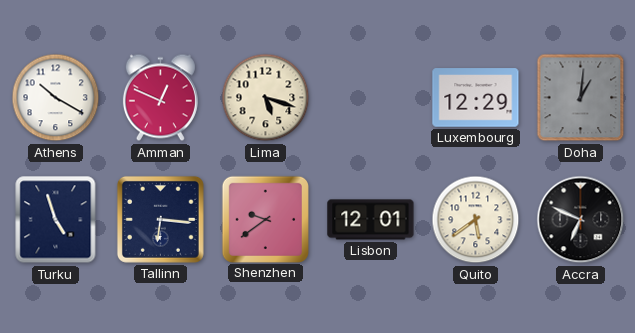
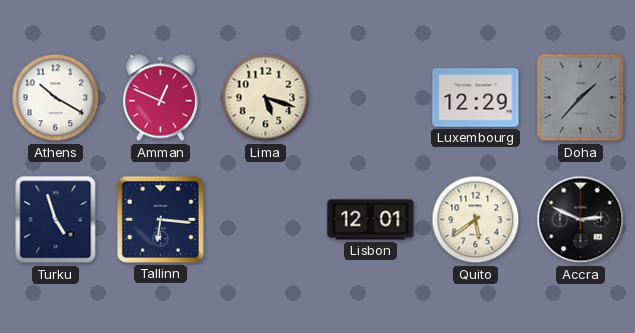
Doha: 1:01 -> 1:37 (581, 98)
Shenzhen: 9:39 -> none (265, 219)
Accra: 6:49 -> 2:49 (581, 220)
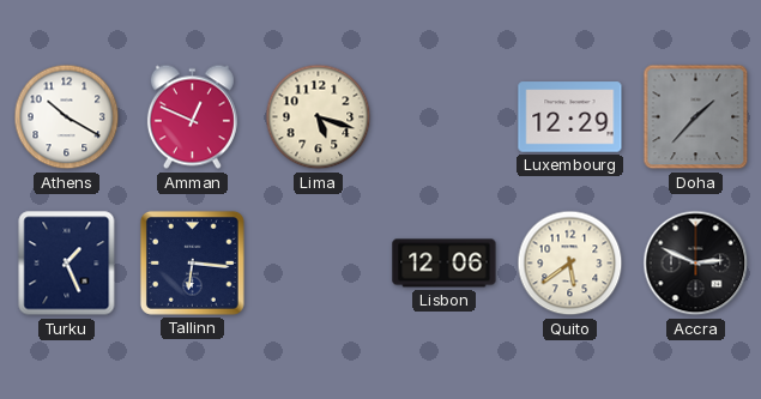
Turku: 4:57 -> 1:26 (67, 264)
Lisbon: 12:01 -> 12:06 (445, 264)
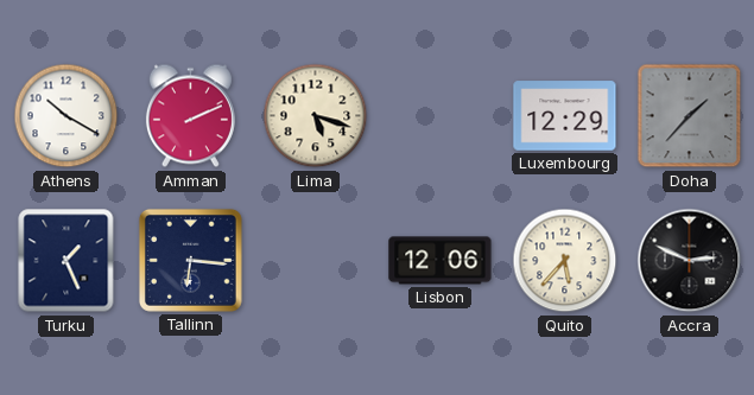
Amman: 12:49 -> 2:11 (190, 116)
Quito: 5:39 -> 5:37 (565, 261)
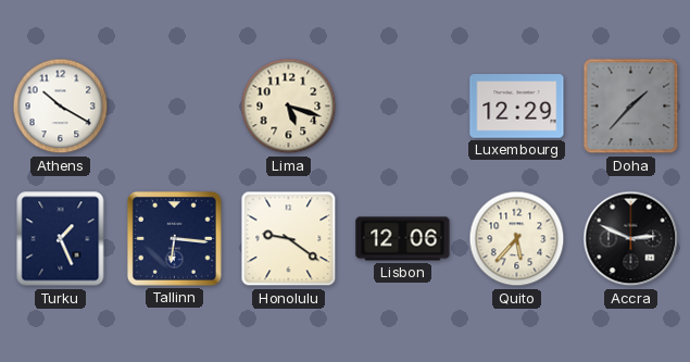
Amman: 2:11 -> none (190, 116)
Honolulu: none -> 9:21 (289, 239)
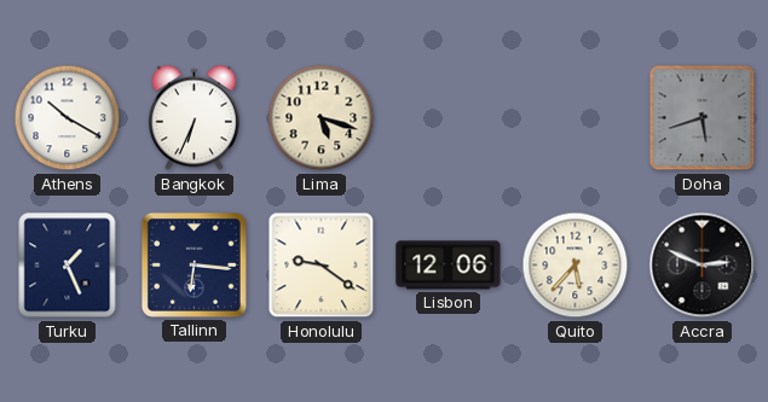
Bangkok: none -> 6:34 (194, 118)
Luxembourg: 12:29 -> none (517, 107)
Doha: 1:37 -> 5:42 (703, 118)
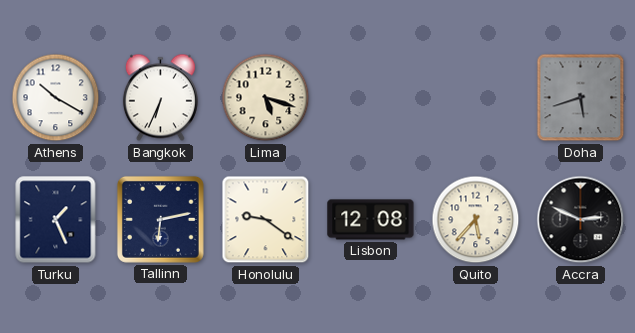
Tallinn: 6:16 -> 6:13 (160, 219)
Lisbon: 12:06 -> 12:08 (371, 220)
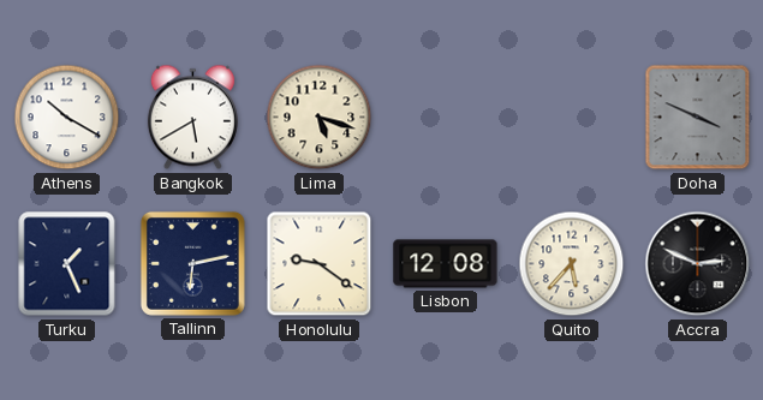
Bangkok: 6:34 -> 5:40 (192, 118)
Doha: 5:42 -> 3:49 (698, 118)
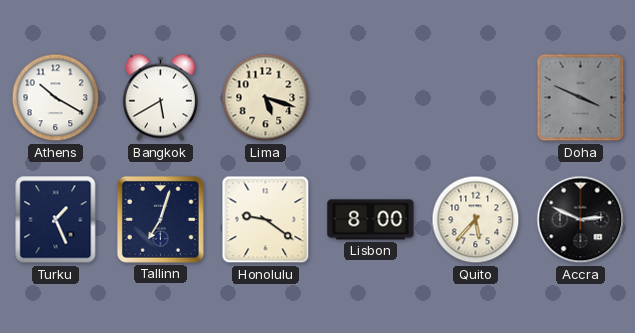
Tallinn: 6:13 -> 7:03 (160, 219)
Lisbon: 12:08 -> 8:00 (371, 220)
